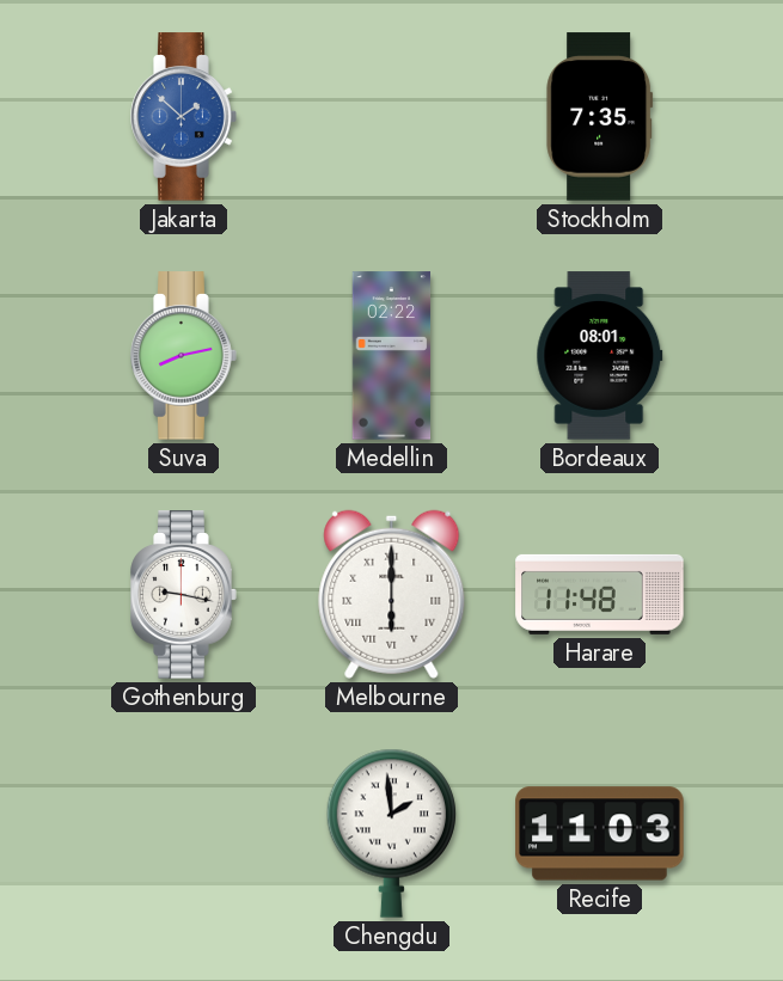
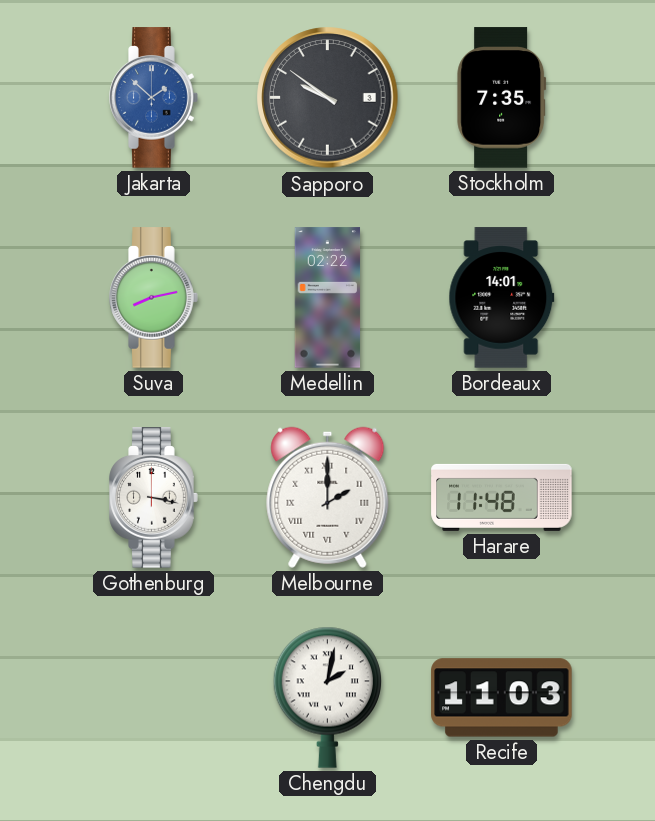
Sapporo: none -> 9:51 (328, 98)
Bordeaux: 08:01 -> 14:01 (502, 298)
Gothenburg: 9:17 -> 3:17 (154, 498)
Melbourne: 6:00 -> 2:00 (328, 497)
Chengdu: 1:59 -> 2:02 (327, 697)
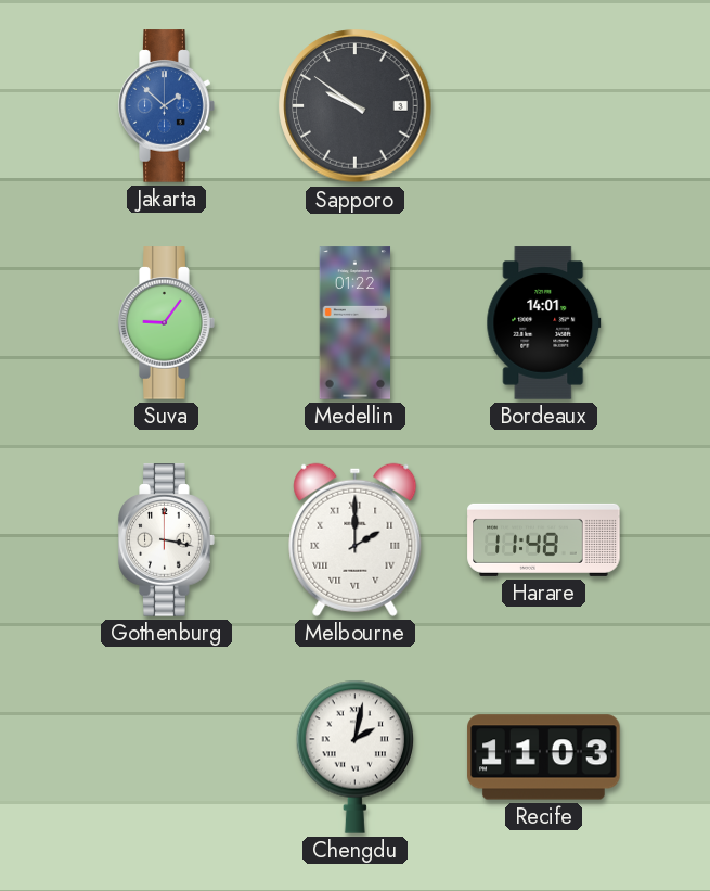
Stockholm: 7:35 -> none (502, 98)
Suva: 8:13 -> 9:06 (167, 323)
Medellin: 02:22 -> 01:22 (356, 323)
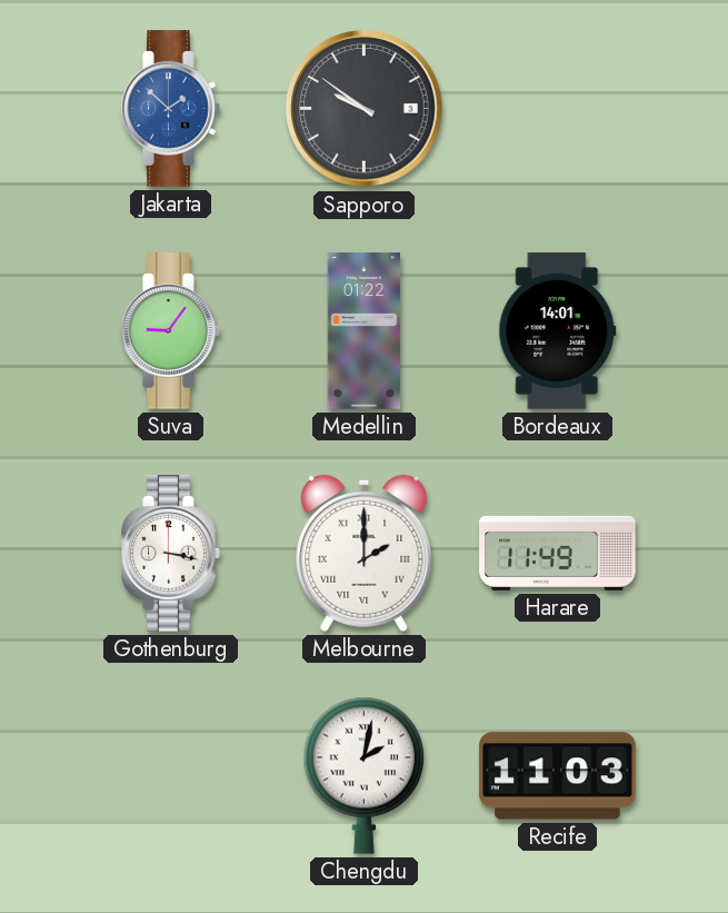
Harare: 11:48 -> 11:49 (558, 553)
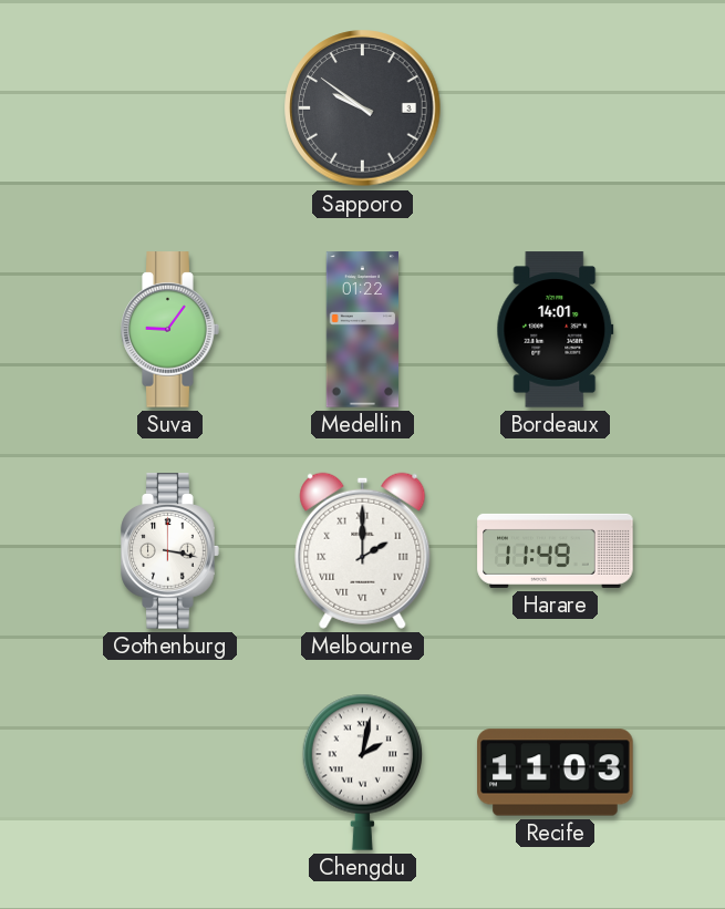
Jakarta: 1:52 -> none (171, 109)
